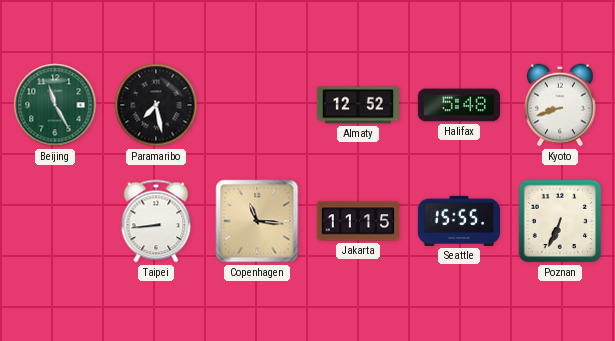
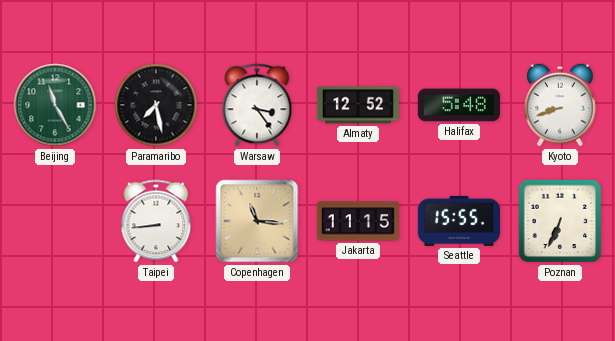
Warsaw: none -> 3:24 (257, 105)
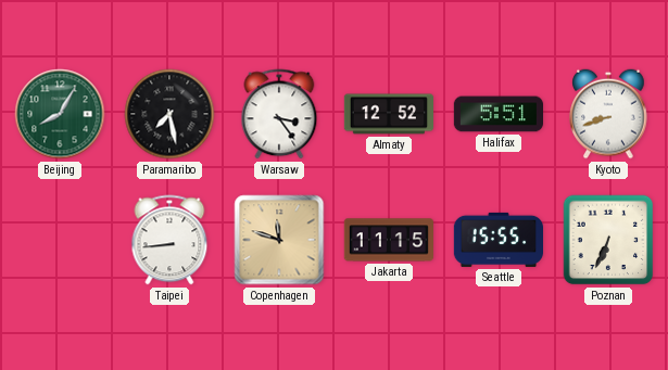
Beijing: 11:25 -> 8:05 (60, 114)
Halifax: 5:48 -> 5:51 (497, 114)
Copenhagen: 11:16 -> 11:48 (279, 240)
